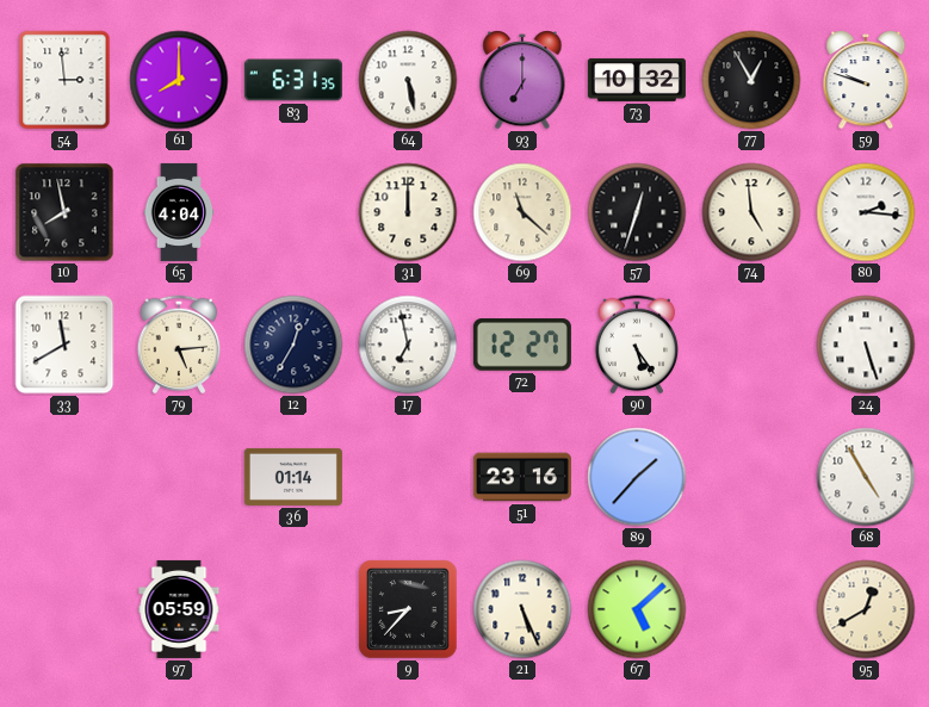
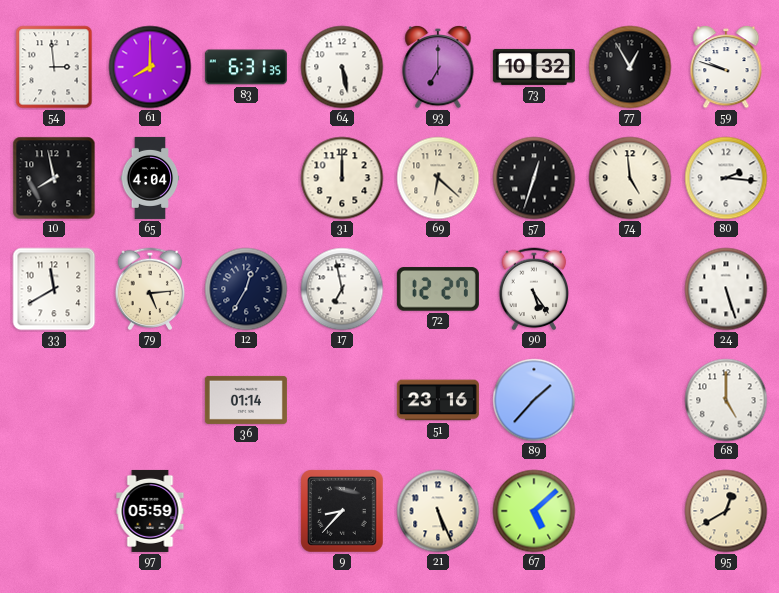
69: 11:22 -> 6:22 (438, 178)
68: 4:55 -> 5:00 (726, 400)
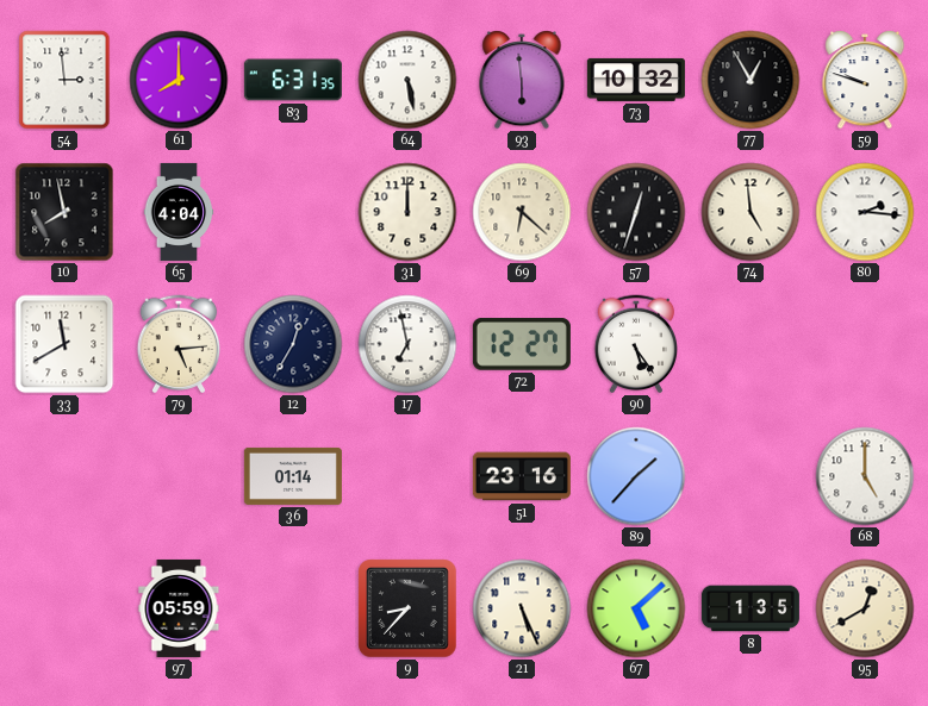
93: 7:00 -> 5:59 (522, 81)
24: 5:27 -> none (726, 289)
8: none -> 1:35 (751, 608)
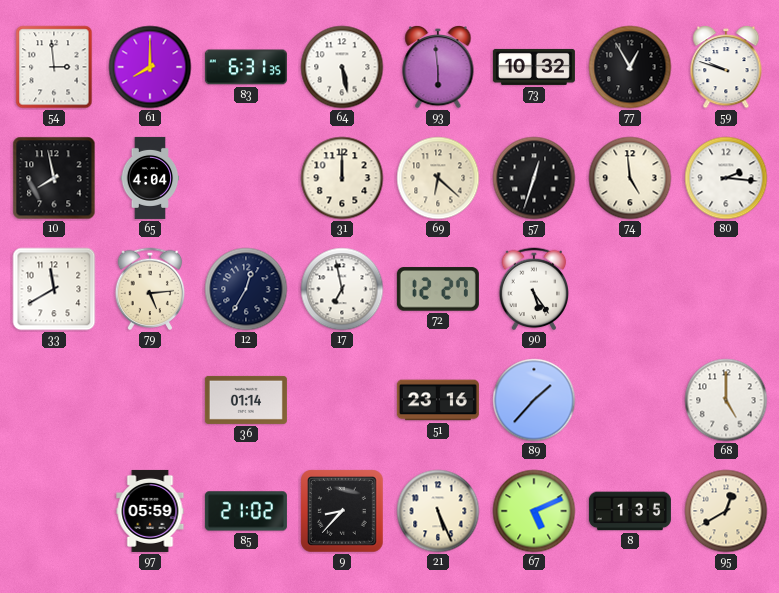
85: none -> 21:02 (246, 511)
67: 5:08 -> 5:11 (534, 511)
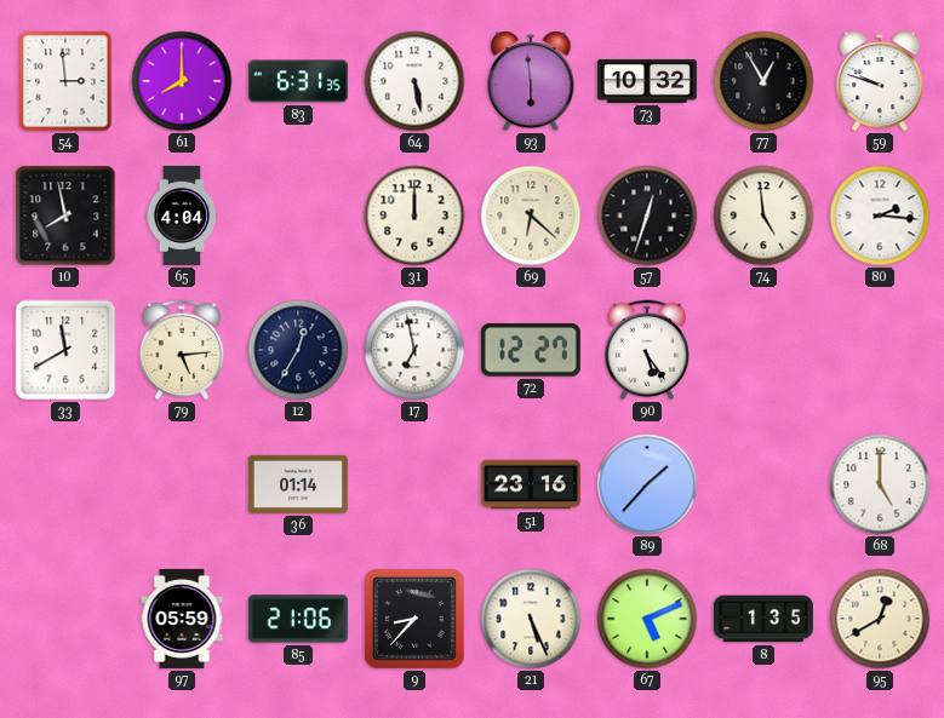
85: 21:02 -> 21:06 (298, 619)
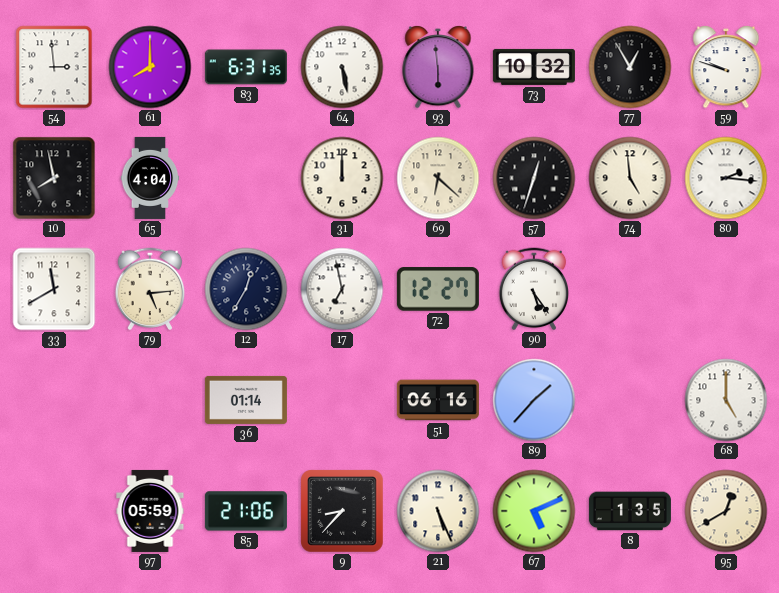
51: 23:16 -> 06:16 (438, 400)
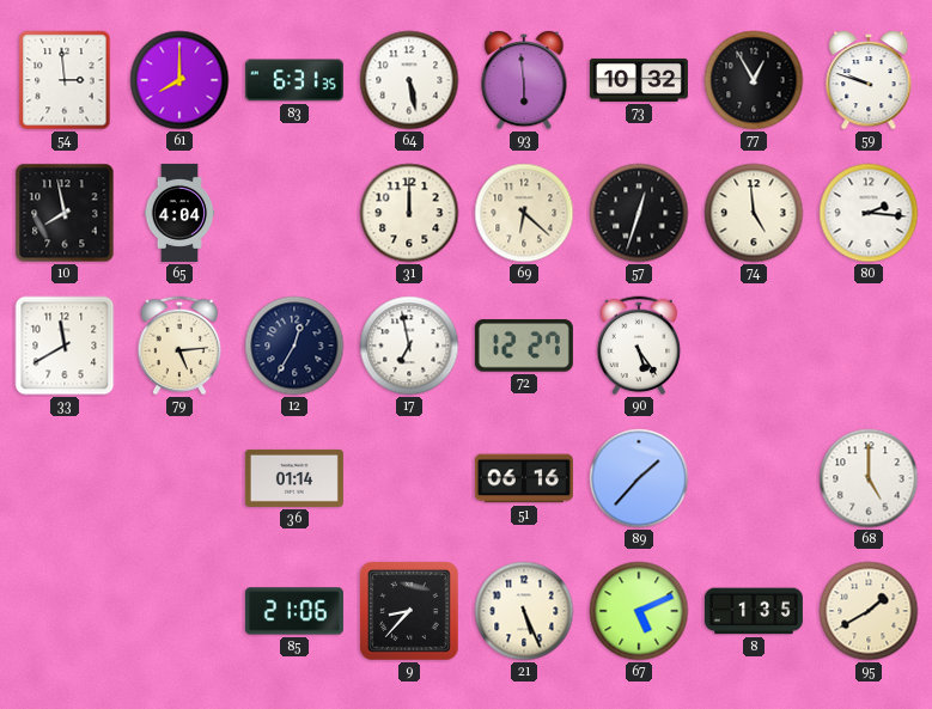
97: 05:59 -> none (150, 511)
95: 12:40 -> 1:40 (869, 611)
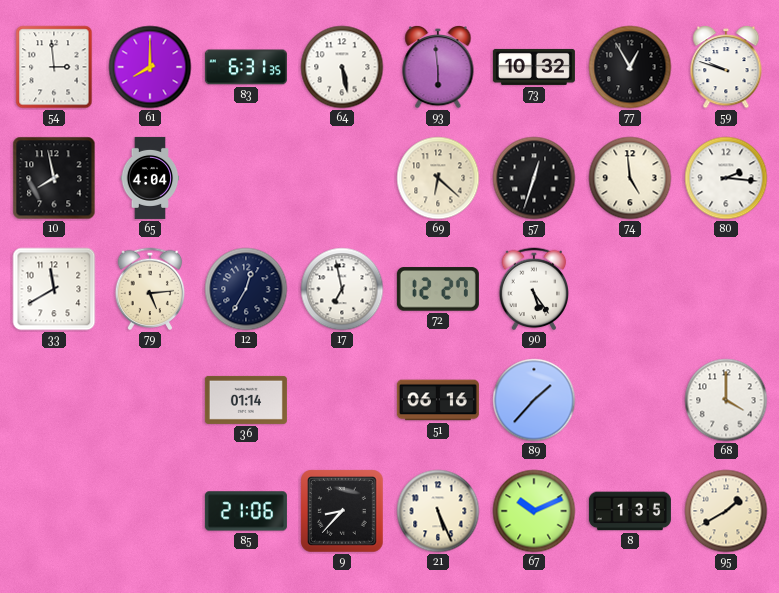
31: 12:00 -> none (409, 213)
68: 5:00 -> 4:00 (726, 400)
67: 5:11 -> 10:11 (534, 511)
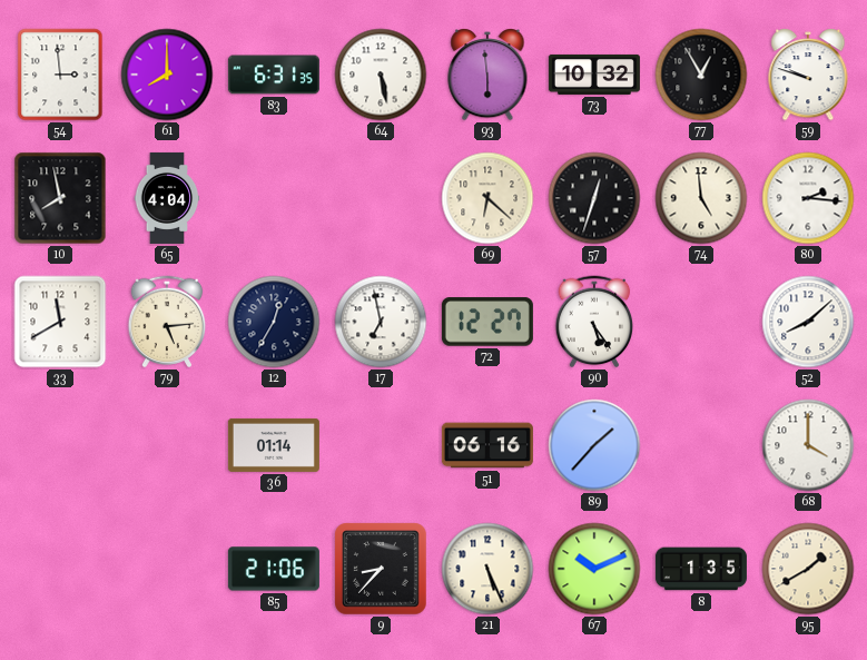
52: none -> 8:08 (808, 322)
